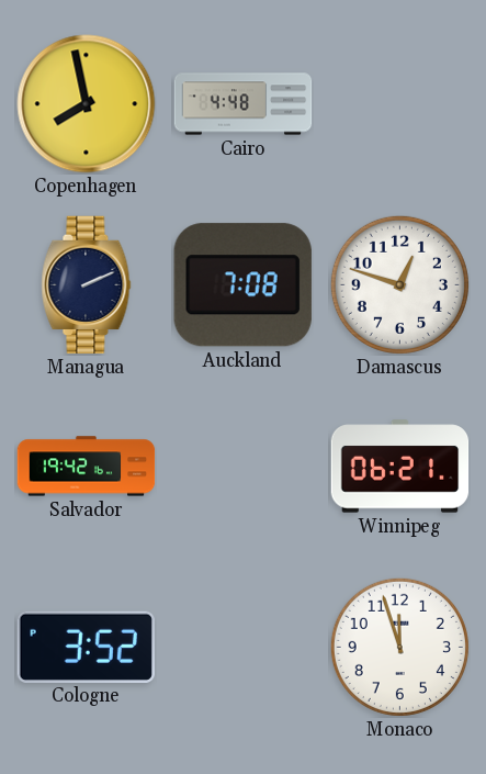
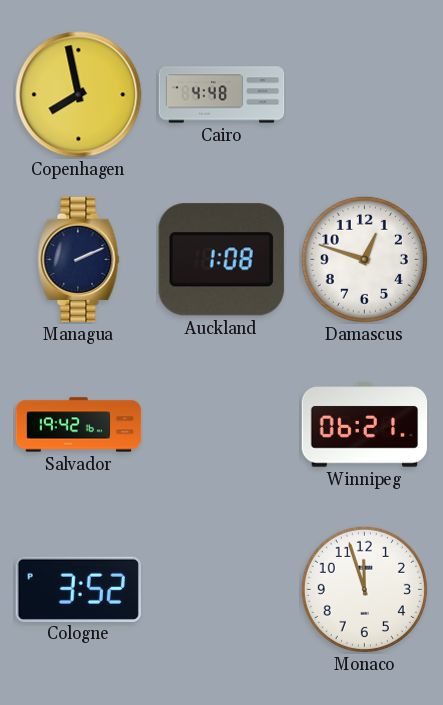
Auckland: 7:08 -> 1:08 (221, 260)
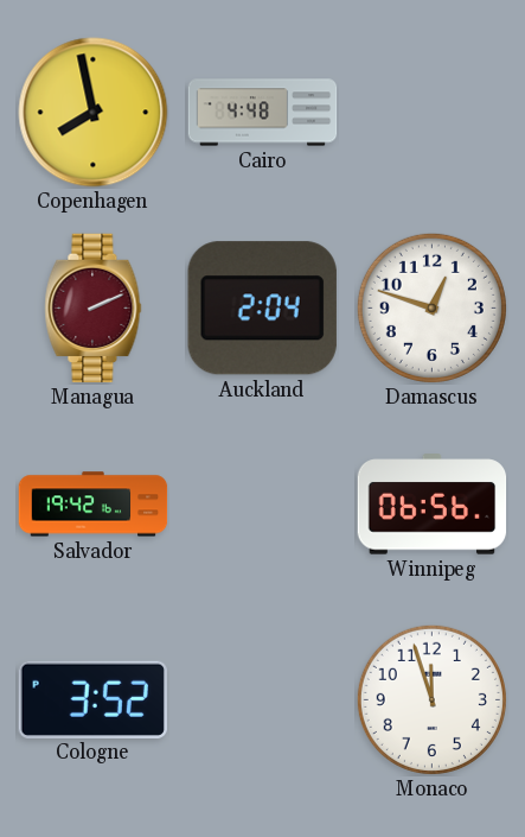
Managua dial: navy -> burgundy (94, 309)
Auckland: 1:08 -> 2:04 (262, 309)
Winnipeg: 06:21 -> 06:56 (433, 505)
